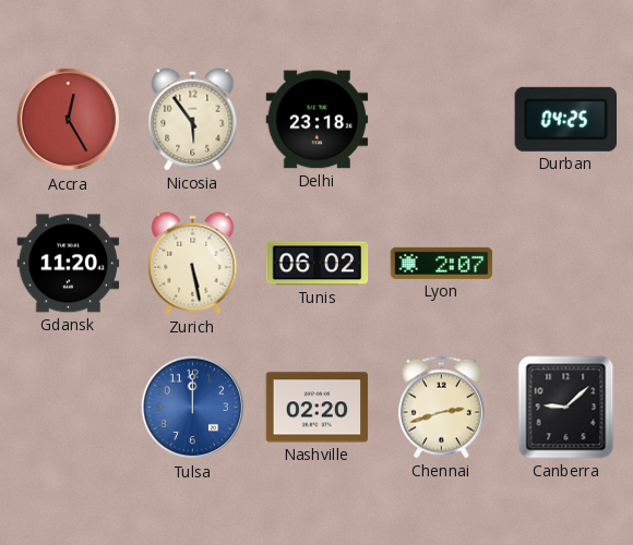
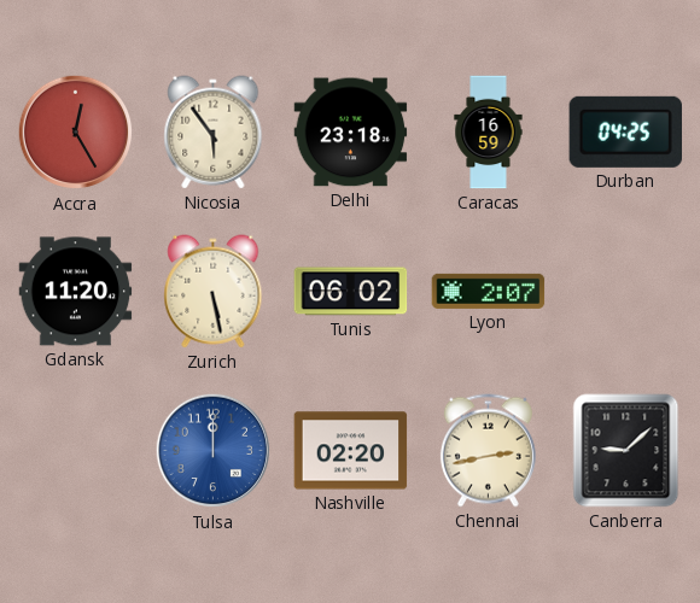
Caracas: none -> 16:59 (489, 133)
Chennai: 2:42 -> 2:43 (488, 451)
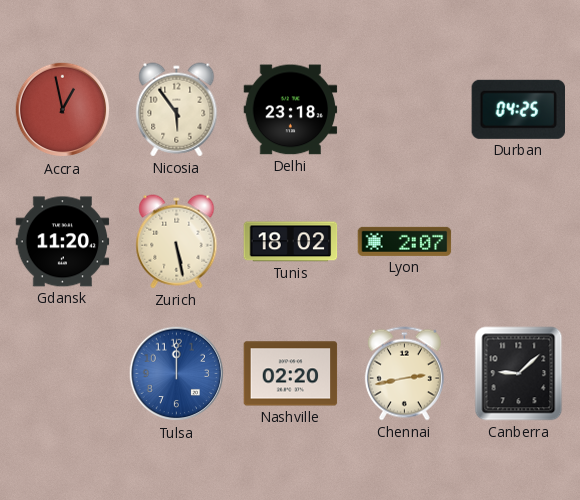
Accra: 12:25 -> 12:58 (63, 110)
Caracas: 16:59 -> none (489, 133)
Tunis: 06:02 -> 18:02 (291, 242)
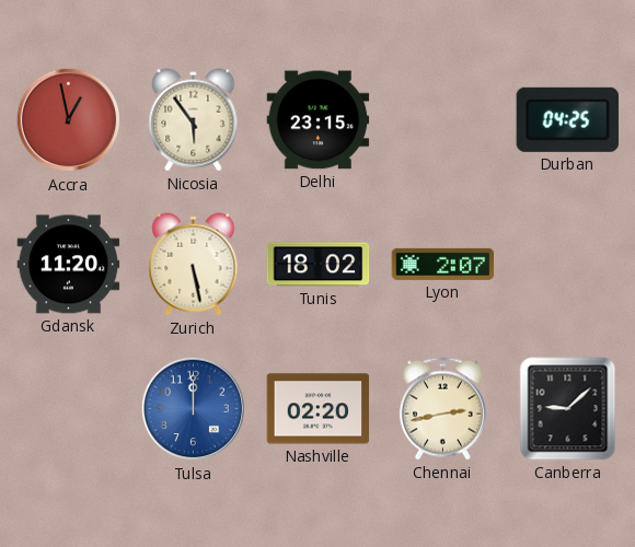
Delhi: 23:18 -> 23:15 (319, 120)
